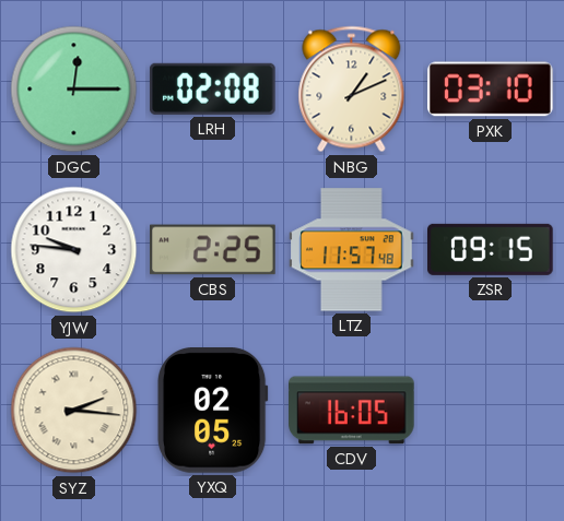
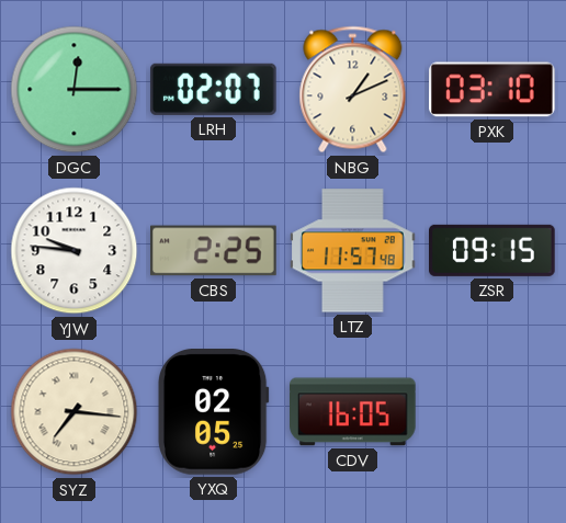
LRH: 02:08 -> 02:07 (213, 89)
SYZ: 2:16 -> 7:16 (75, 412)
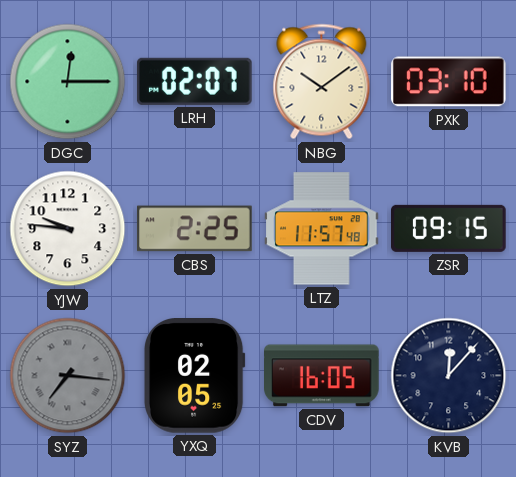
NBG: 1:11 -> 10:09 (322, 82)
SYZ dial: cream -> grey (68, 376)
KVB: none -> 12:07 (449, 376)
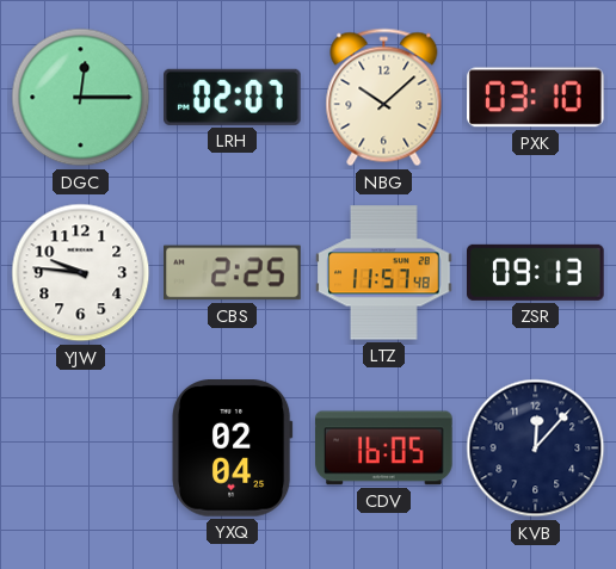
NBG: 10:09 -> 10:08 (384, 98)
ZSR: 09:15 -> 09:13 (536, 272)
SYZ: 7:16 -> none (68, 376)
YXQ: 02:05 -> 02:04 (232, 449)
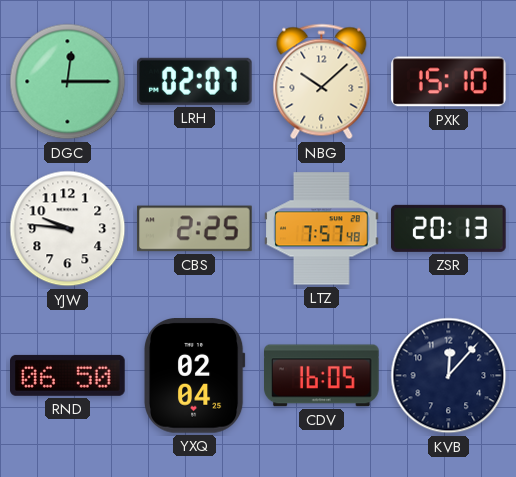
PXK: 03:10 -> 15:10 (449, 82)
LTZ: 11:57 -> 7:57 (322, 229)
ZSR: 09:13 -> 20:13 (449, 228)
RND: none -> 06:50 (68, 375)
